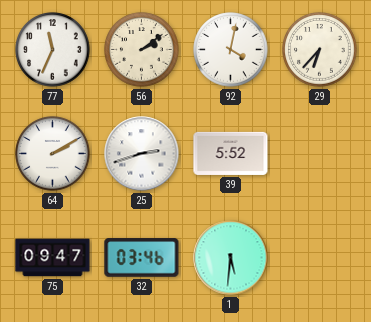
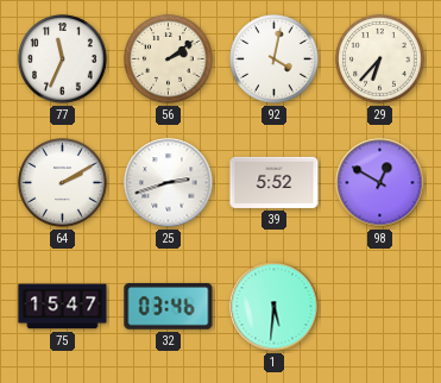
98: none -> 12:50 (380, 183)
75: 09:47 -> 15:47 (63, 307)
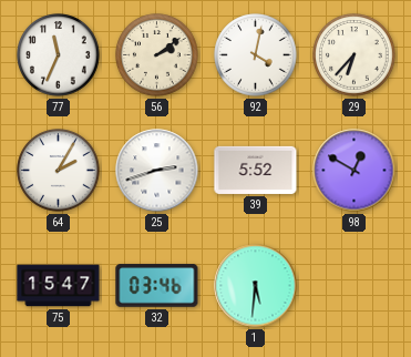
64: 2:10 -> 2:05 (59, 171)
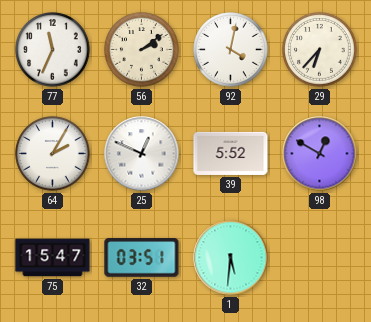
25: 2:42 -> 12:49 (142, 154)
32: 03:46 -> 03:51 (142, 258)
